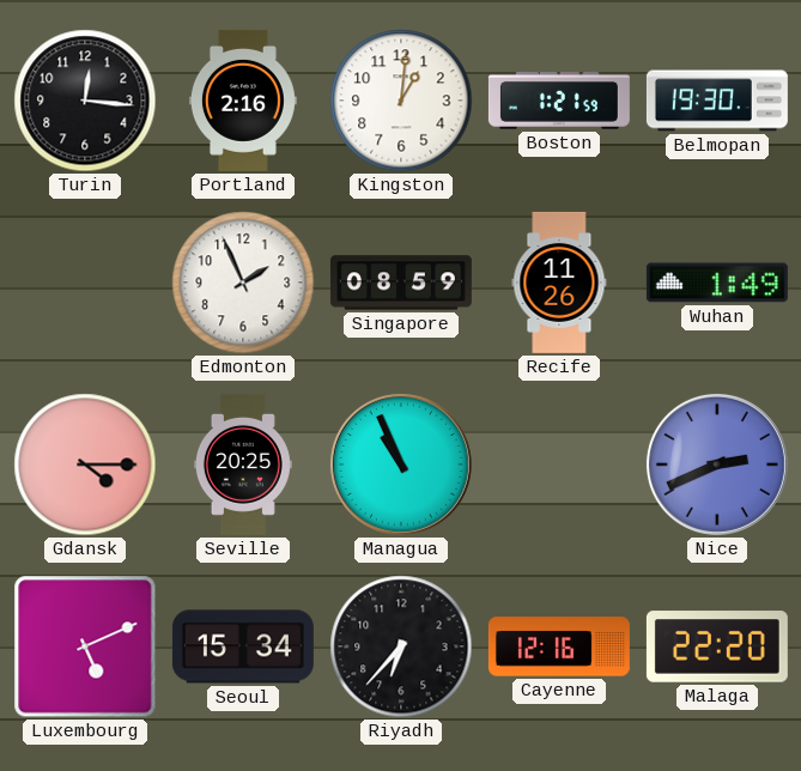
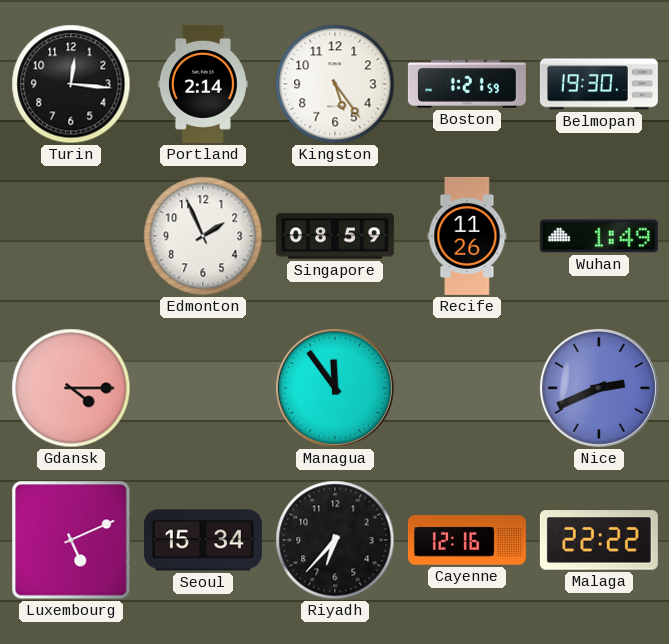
Portland: 2:16 -> 2:14 (203, 84)
Kingston: 1:01 -> 5:24 (335, 84)
Seville: 20:25 -> none (243, 465)
Managua: 10:56 -> 11:54 (335, 388)
Malaga: 22:20 -> 22:22 (599, 540)
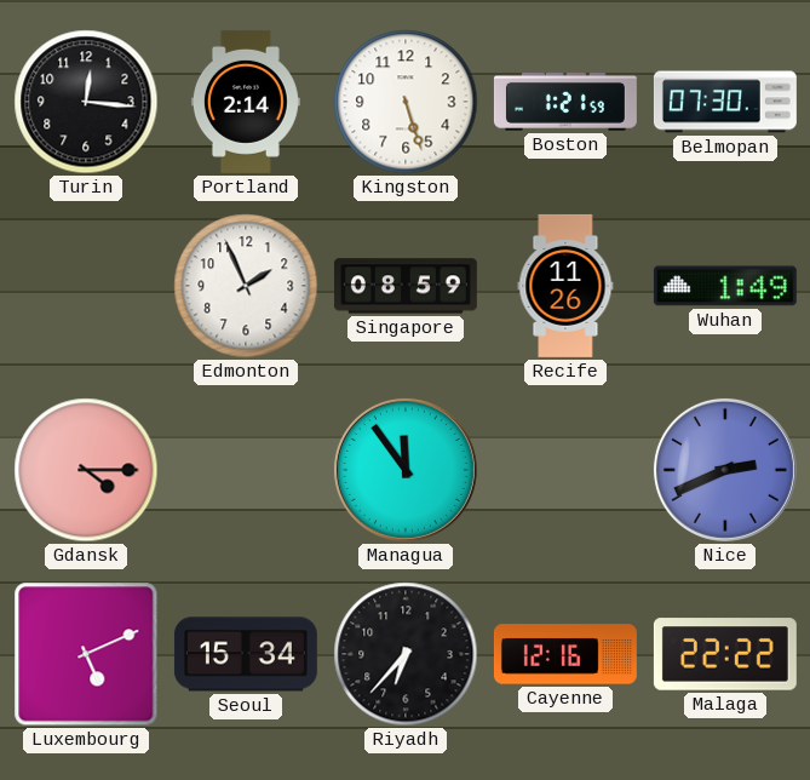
Kingston: 5:24 -> 5:27 (406, 102)
Belmopan: 19:30 -> 07:30 (725, 102)
